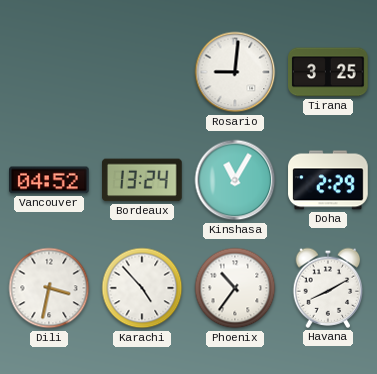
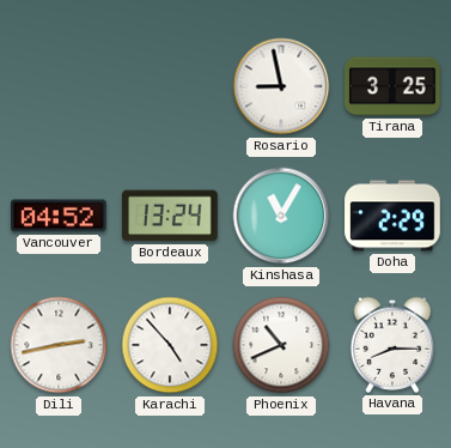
Rosario: 9:01 -> 8:58 (281, 86)
Dili: 3:32 -> 2:43 (59, 345)
Phoenix: 10:36 -> 10:41 (281, 345)
Havana: 8:10 -> 8:15 (392, 345)
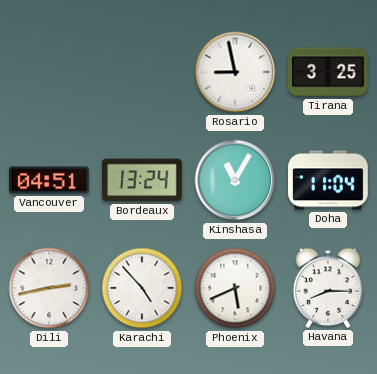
Vancouver: 04:52 -> 04:51 (50, 180)
Doha: 2:29 -> 11:04 (328, 180)
Phoenix: 10:41 -> 5:41 (235, 288)
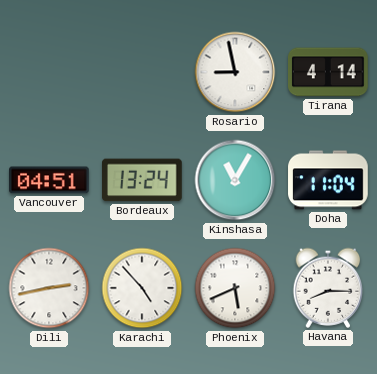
Tirana: 3:25 -> 4:14 (329, 72)
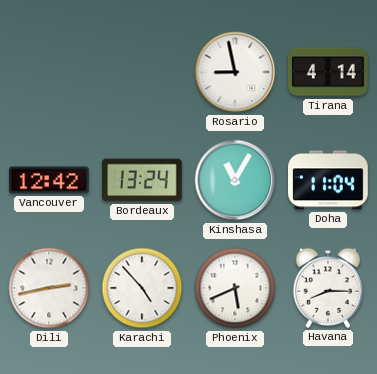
Vancouver: 04:51 -> 12:42 (50, 180)
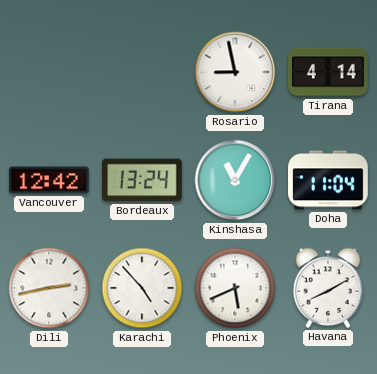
Havana: 8:15 -> 8:10 (328, 288)
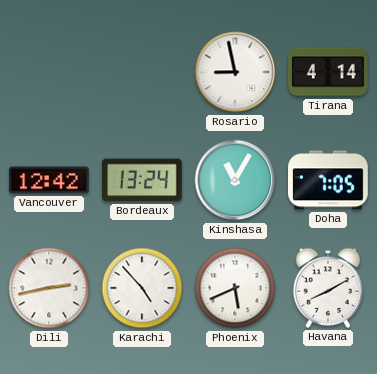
Doha: 11:04 -> 7:05 (328, 180)
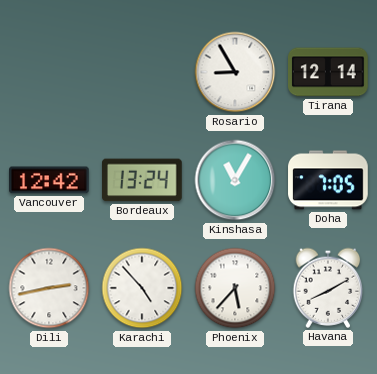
Rosario: 8:58 -> 8:55 (235, 72)
Tirana: 4:14 -> 12:14 (329, 72)
Phoenix: 5:41 -> 5:37 (235, 288)
